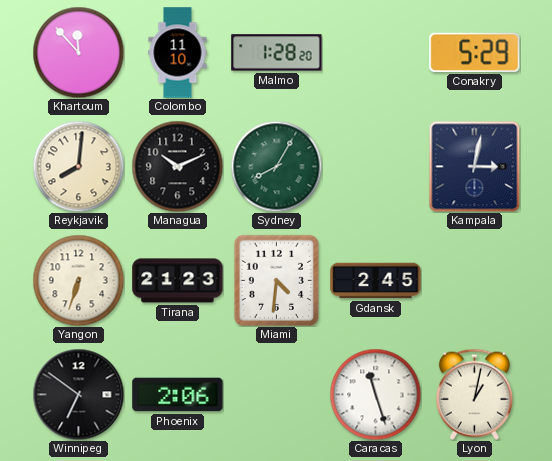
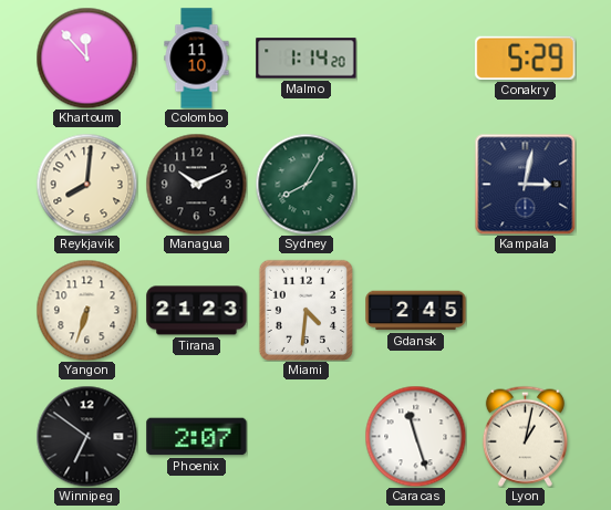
Malmo: 1:28 -> 1:14 (307, 59)
Phoenix: 2:06 -> 2:07 (197, 437)
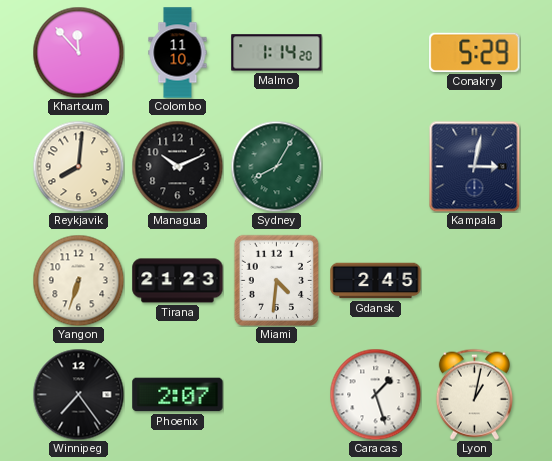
Winnipeg: 6:51 -> 7:24 (78, 394)
Caracas: 11:27 -> 1:27 (375, 394)
